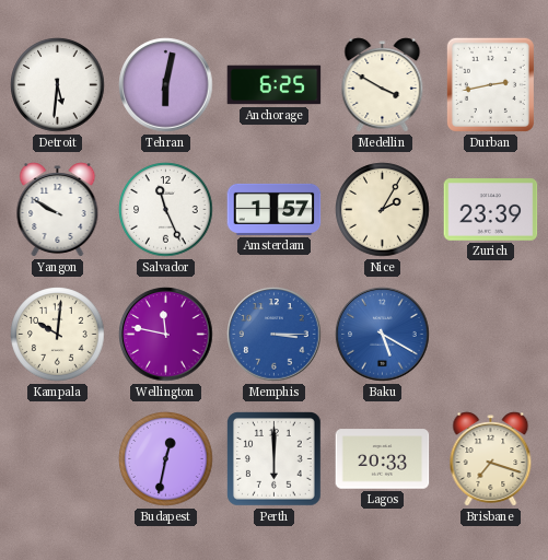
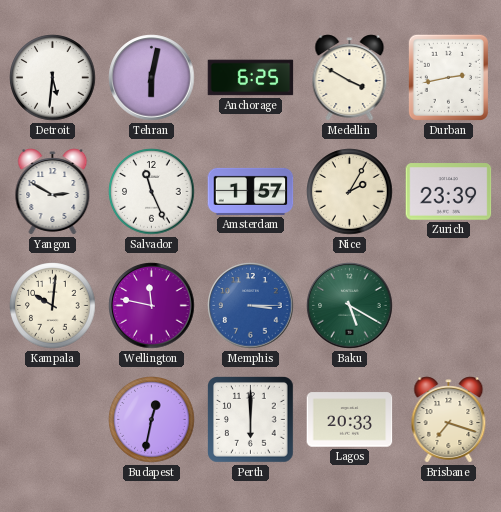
Yangon: 9:50 -> 2:50 (53, 192)
Baku dial: blue -> green (350, 306)
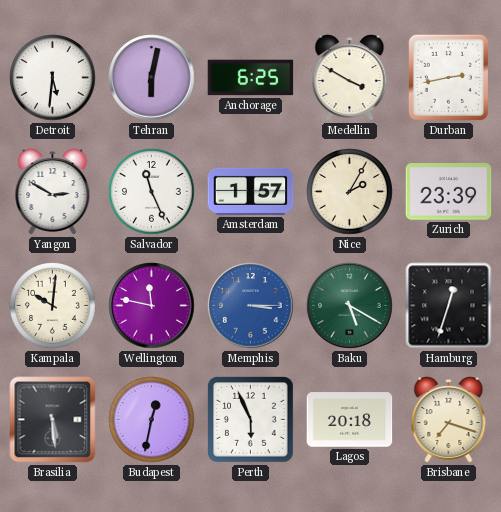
Hamburg: none -> 12:33 (449, 306)
Brasilia: none -> 5:29 (53, 420)
Perth: 6:00 -> 5:56 (251, 420)
Lagos: 20:33 -> 20:18 (350, 420)
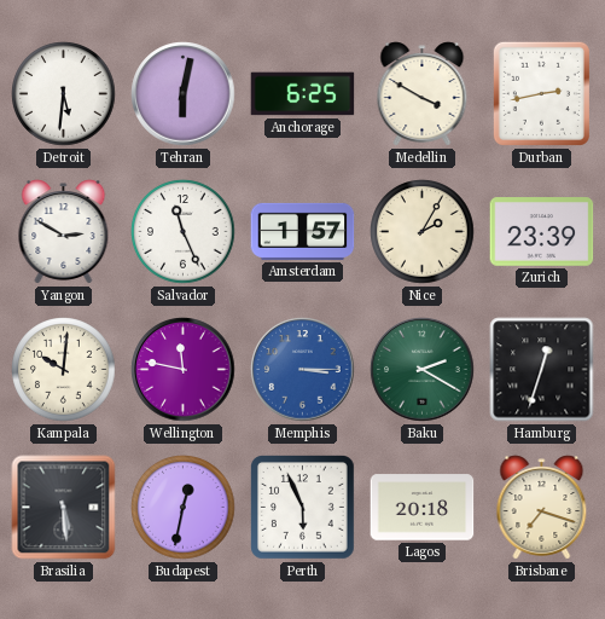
Baku: 5:20 -> 2:20 (423, 370)
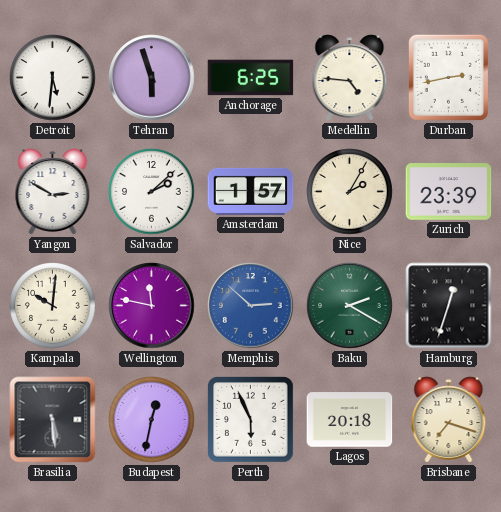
Tehran: 6:02 -> 5:57 (152, 78)
Medellin: 3:50 -> 4:46 (350, 78)
Salvador: 11:26 -> 2:08 (152, 192)
Memphis: 3:15 -> 2:52 (251, 306)
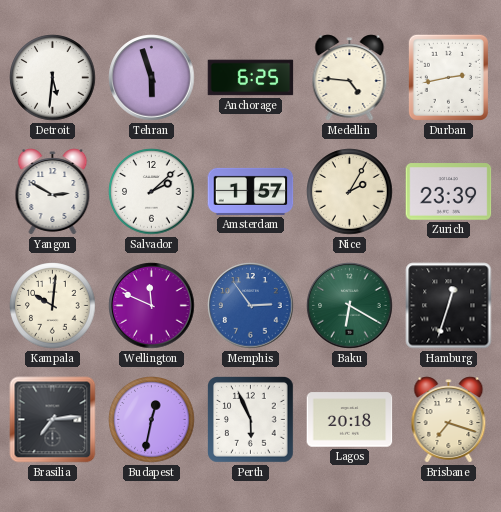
Wellington: 11:47 -> 11:49 (152, 306)
Memphis: 2:52 -> 2:54 (251, 306)
Baku: 2:20 -> 6:20 (350, 306)
Brasilia: 5:29 -> 7:14 (53, 420)
